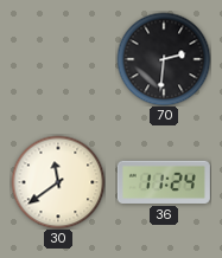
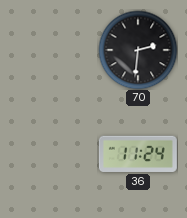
30: 11:39 -> none (58, 182)
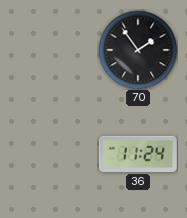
70: 2:31 -> 1:54 (138, 50)
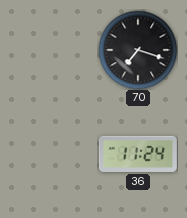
70: 1:54 -> 7:18 (138, 50)
